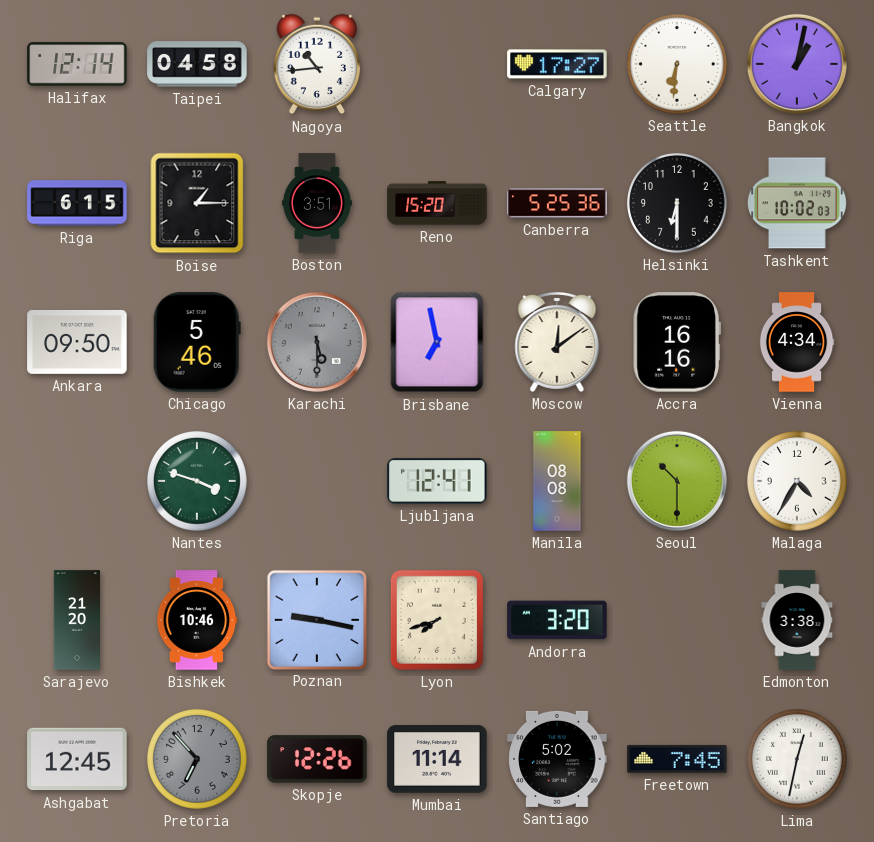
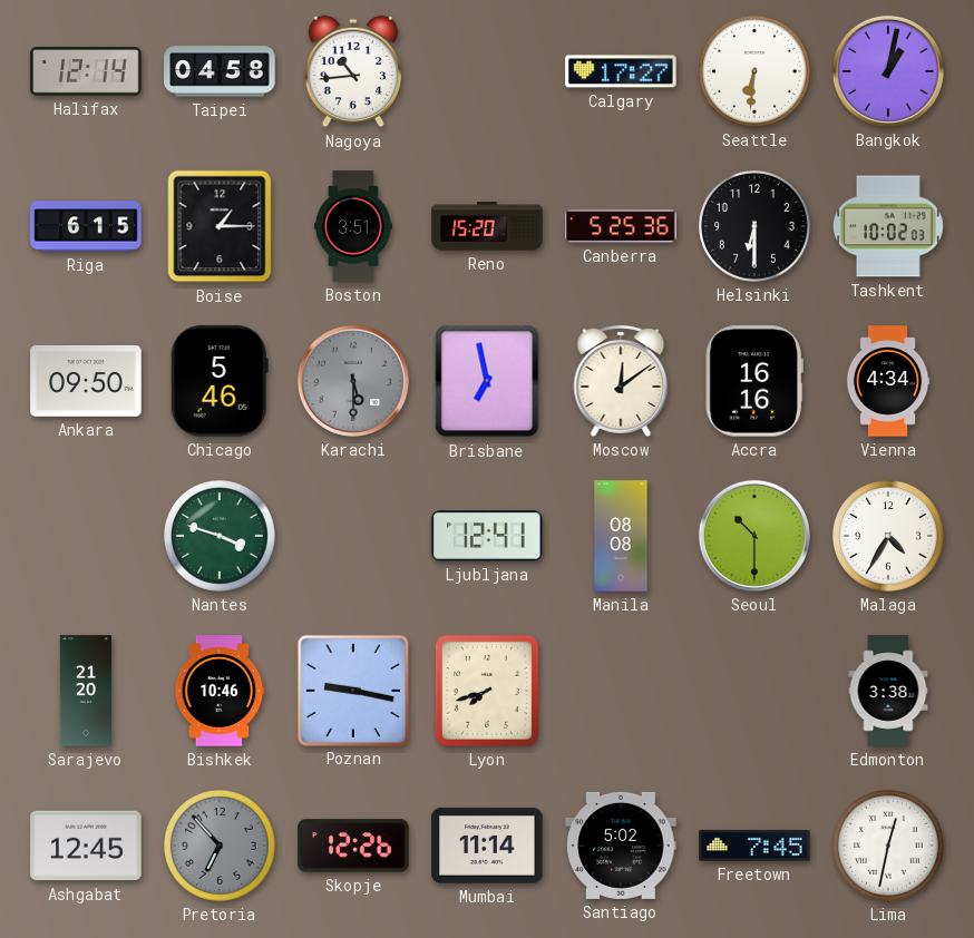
Andorra: 3:20 -> none (557, 620)
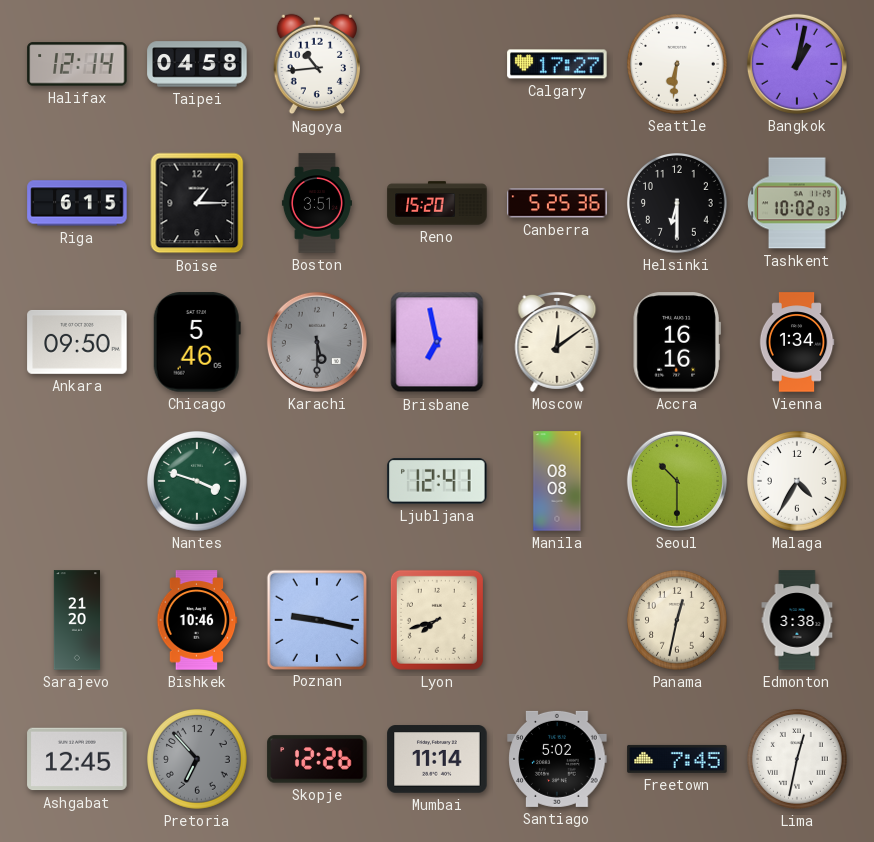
Vienna: 4:34 -> 1:34 (797, 342)
Panama: none -> 12:32 (678, 621)
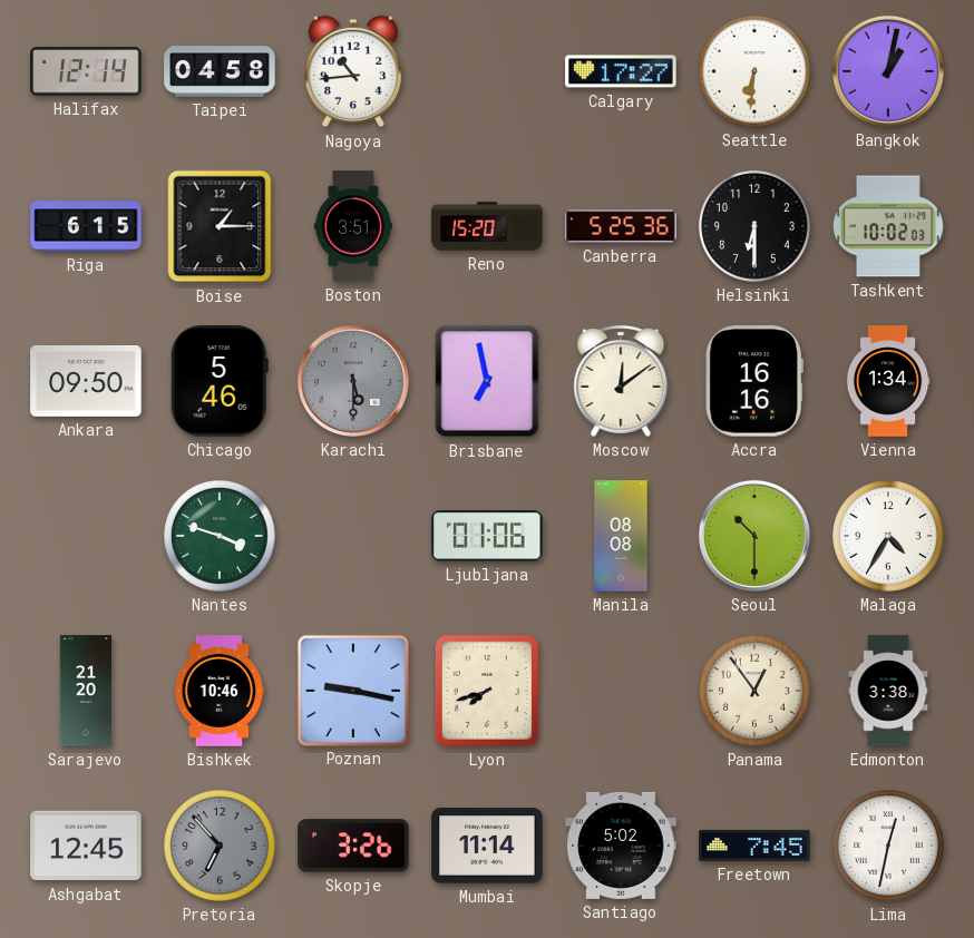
Ljubljana: 12:41 -> 01:06 (487, 536)
Panama: 12:32 -> 12:54 (756, 692)
Skopje: 12:26 -> 3:26 (353, 846)
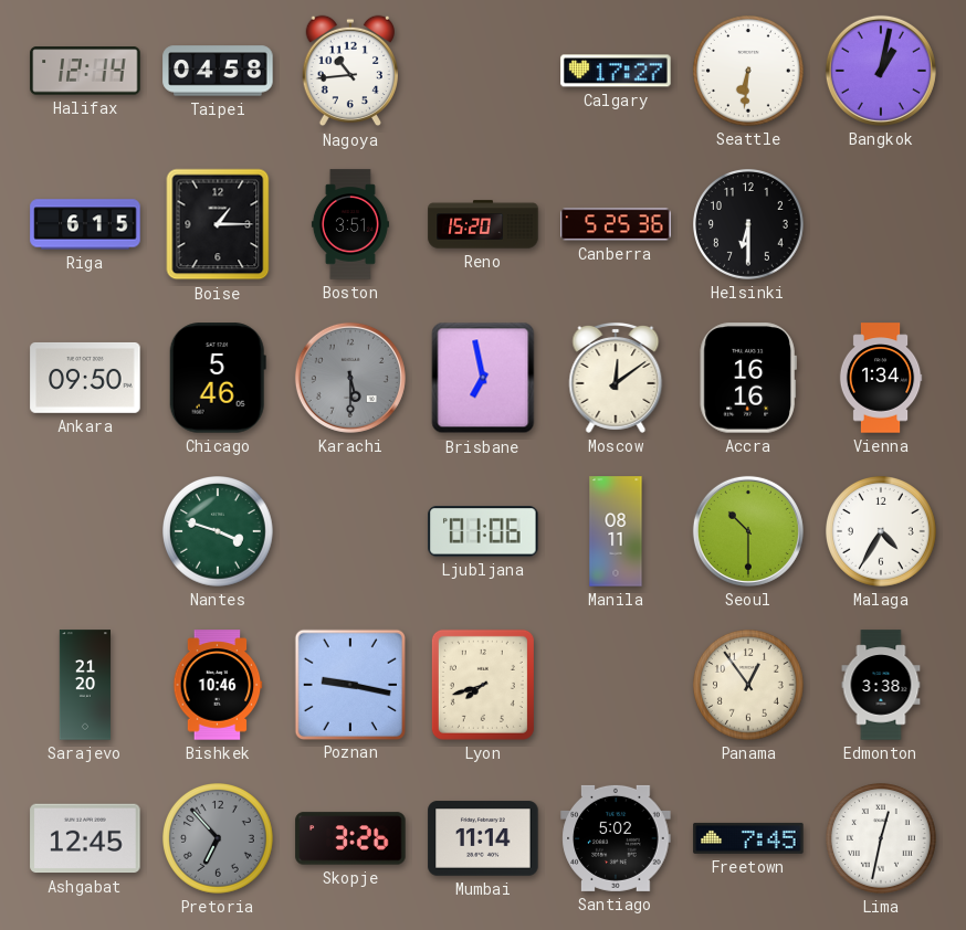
Tashkent: 10:02 -> none (889, 226)
Manila: 08:08 -> 08:11 (616, 531)
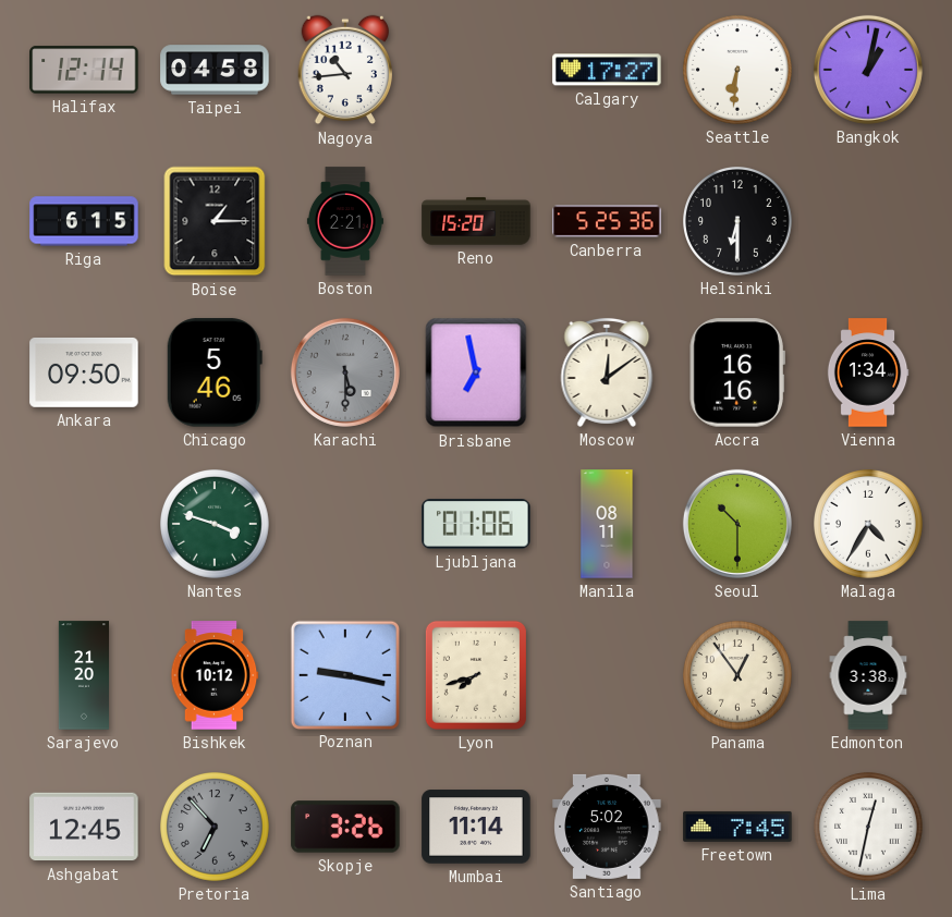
Boston: 3:51 -> 2:21 (345, 221)
Bishkek: 10:46 -> 10:12 (215, 675)
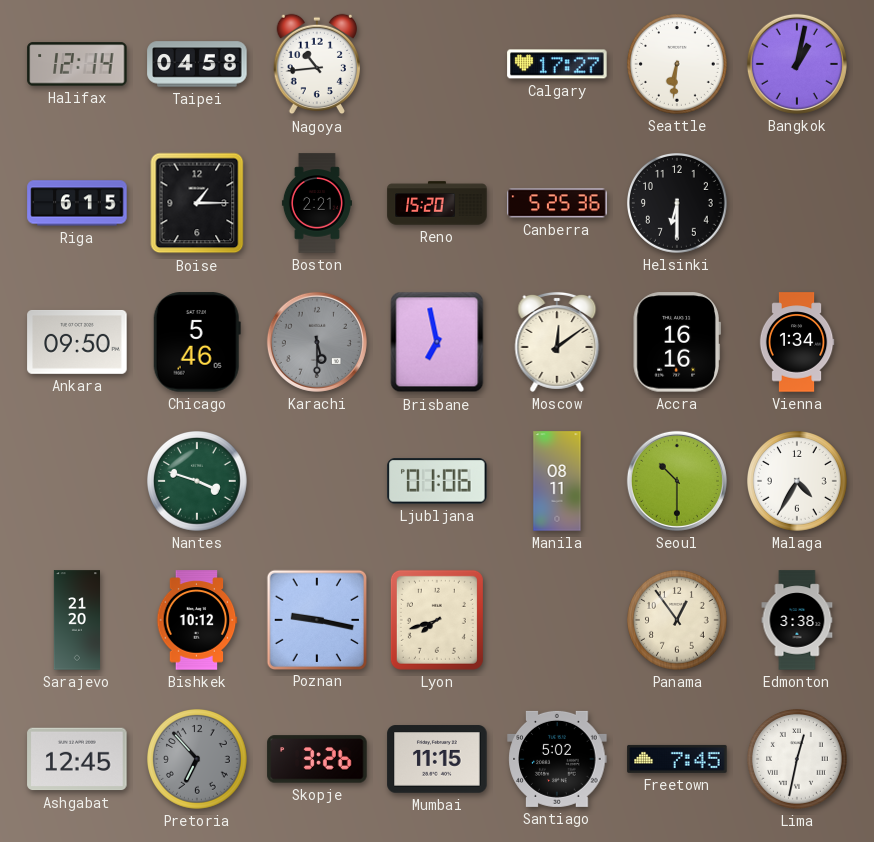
Mumbai: 11:14 -> 11:15 (437, 759)
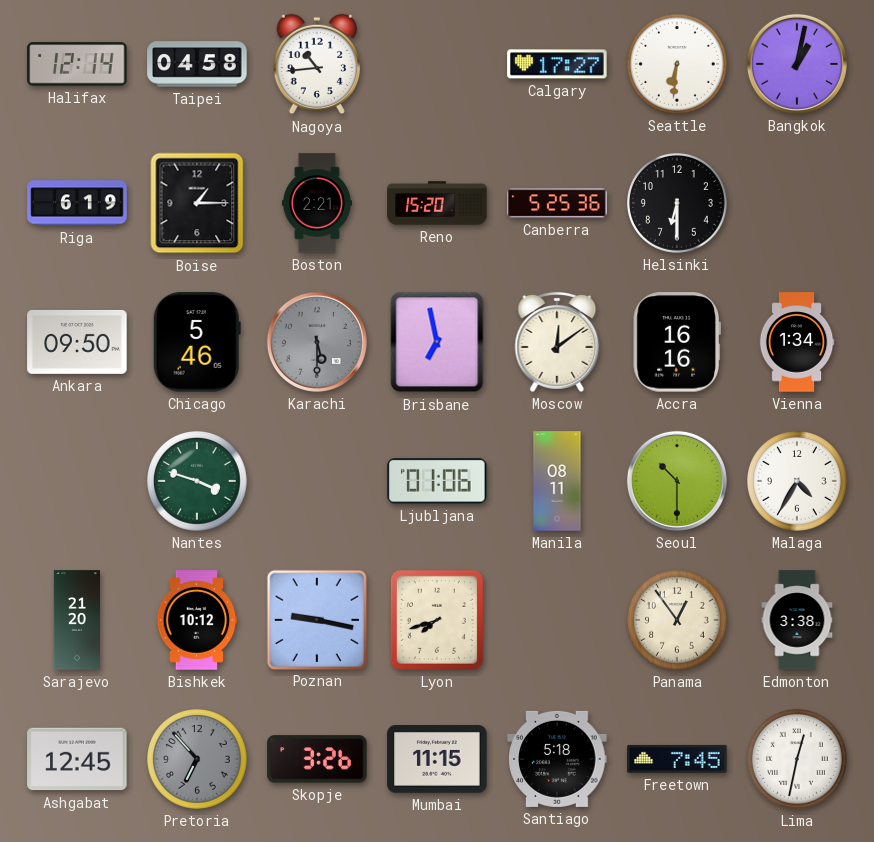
Riga: 6:15 -> 6:19 (77, 203)
Santiago: 5:02 -> 5:18 (557, 759)
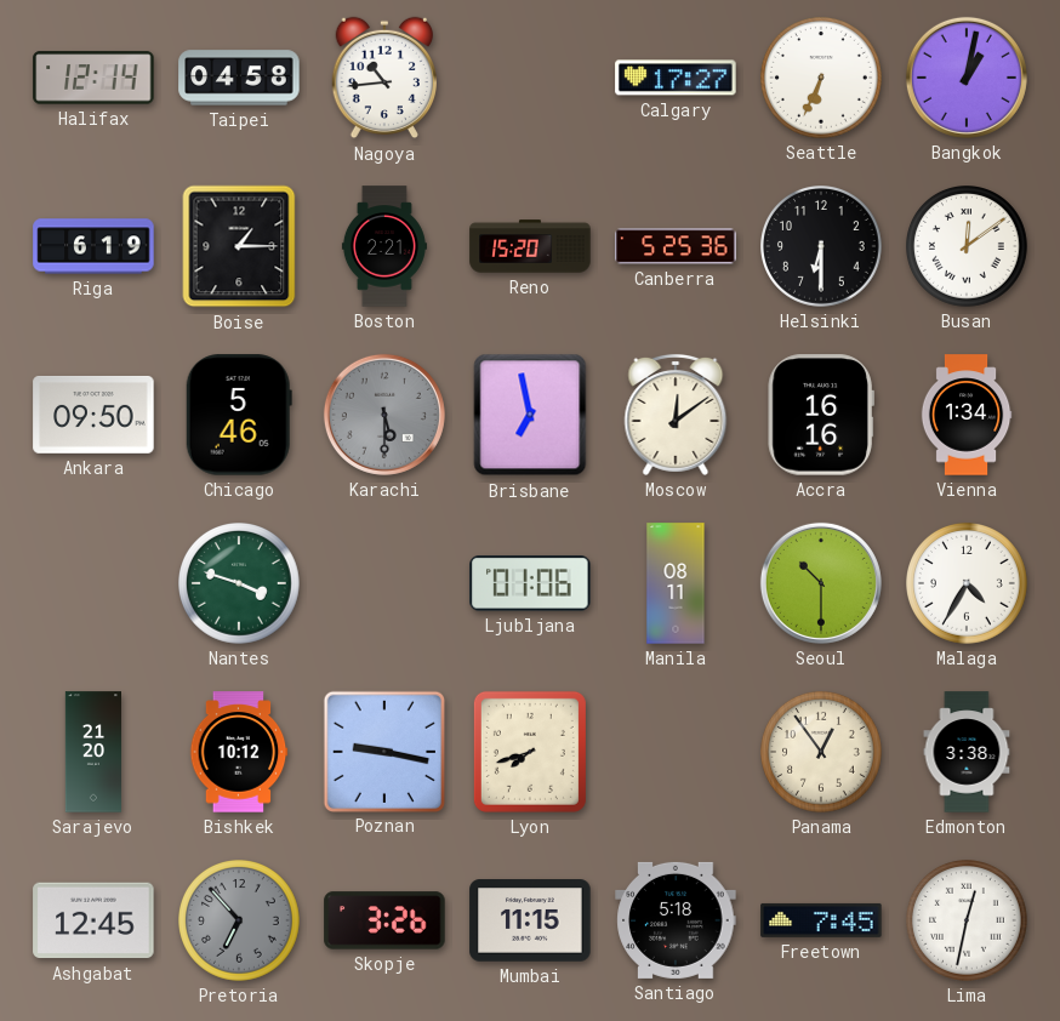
Seattle: 6:31 -> 6:34 (822, 79)
Busan: none -> 12:09 (968, 247)
